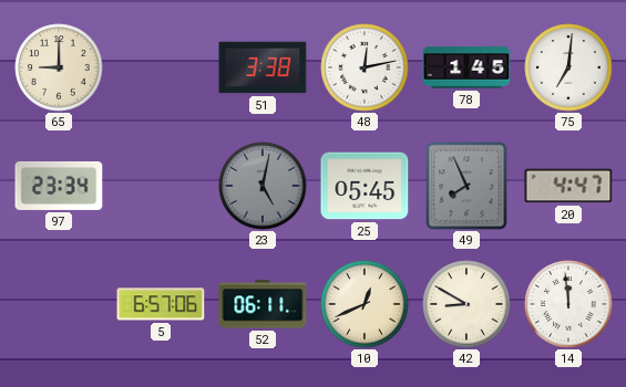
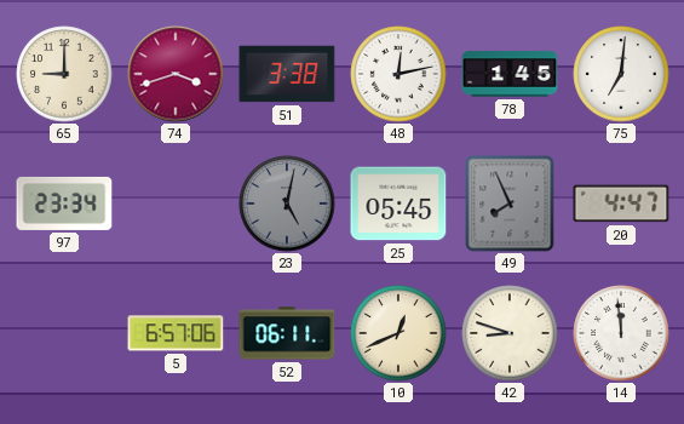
74: none -> 3:42 (176, 74)
42: 8:50 -> 8:48 (510, 333)
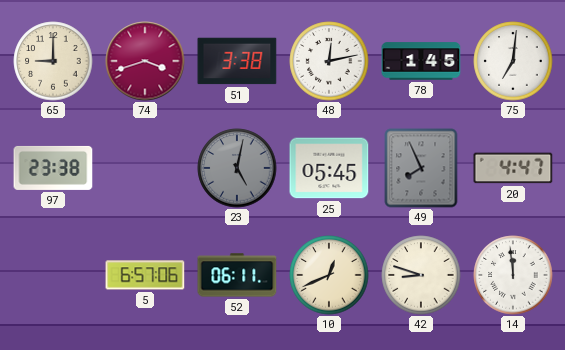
97: 23:34 -> 23:38 (53, 168)
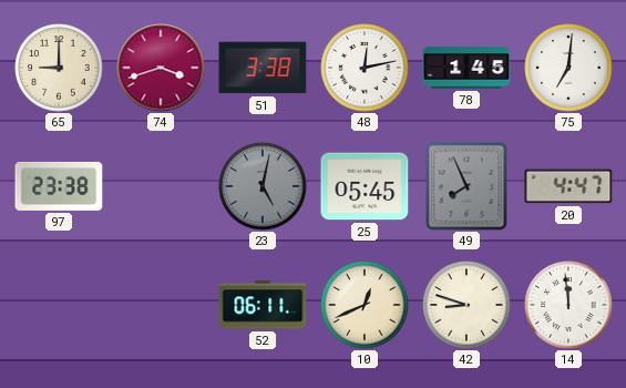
5: 6:57 -> none (145, 275)
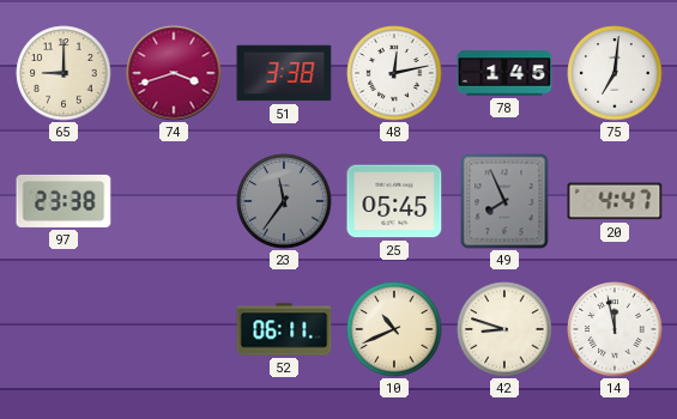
23: 5:02 -> 11:36 (284, 201)
10: 12:41 -> 10:41 (394, 329)
14: 11:59 -> 11:58 (615, 329)
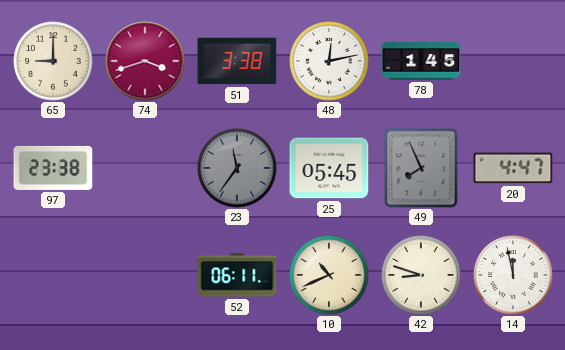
75: 7:01 -> none (615, 73)
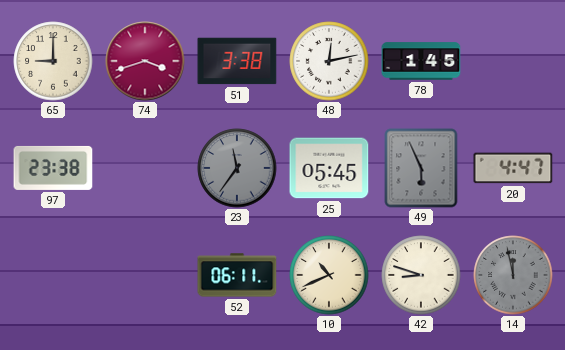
49: 7:56 -> 5:56 (421, 168)
14 dial: white -> grey (513, 275)
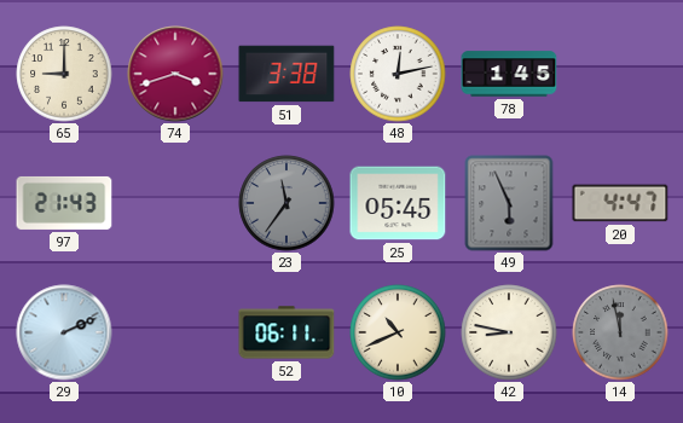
97: 23:38 -> 21:43 (64, 203)
29: none -> 2:11 (64, 332)
42: 8:48 -> 8:47 (509, 332)
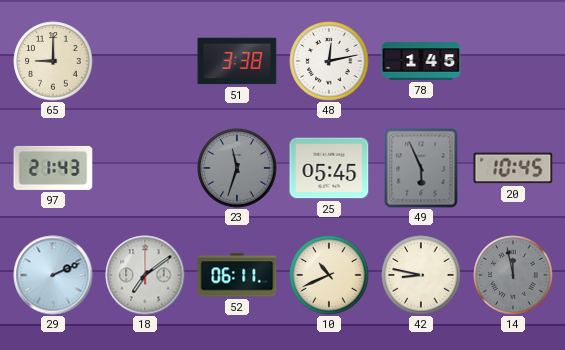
74: 3:42 -> none (175, 74)
23: 11:36 -> 11:33 (237, 168)
20: 4:47 -> 10:45 (513, 168)
18: none -> 7:09 (145, 275)
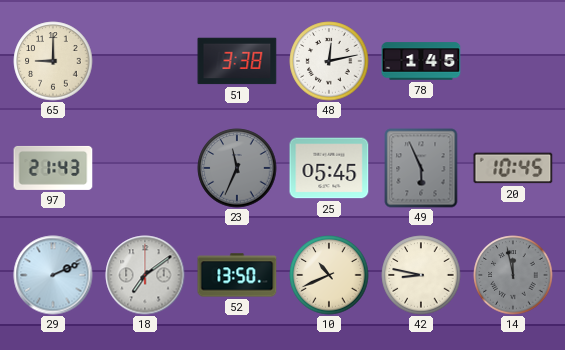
23: 11:33 -> 11:34 (237, 168)
52: 06:11 -> 13:50 (237, 275)
